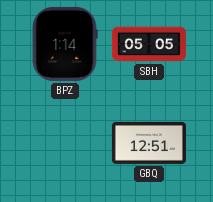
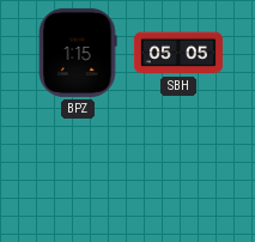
BPZ: 1:14 -> 1:15 (78, 53)
GBQ: 12:51 -> none (149, 143)
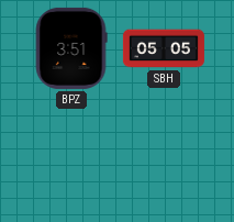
BPZ: 1:15 -> 3:51 (71, 48)
